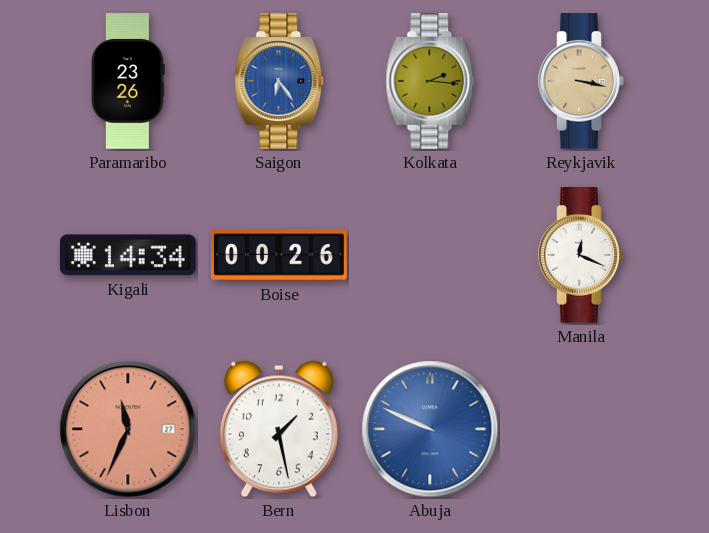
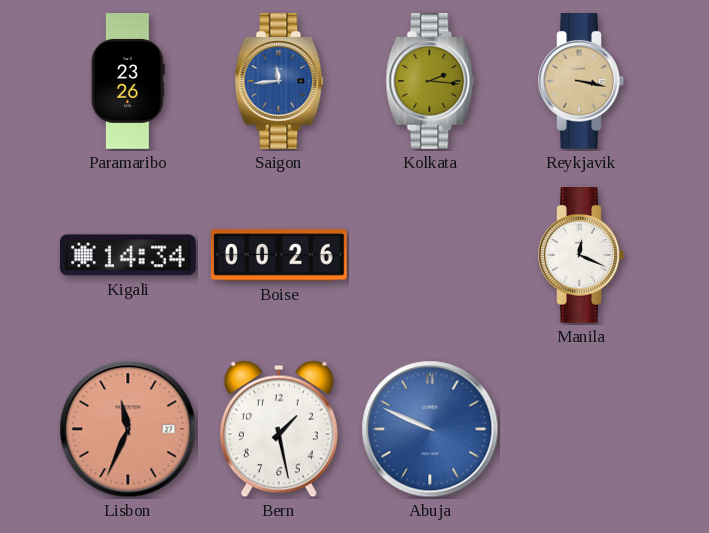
Saigon: 6:24 -> 11:44 (279, 82)
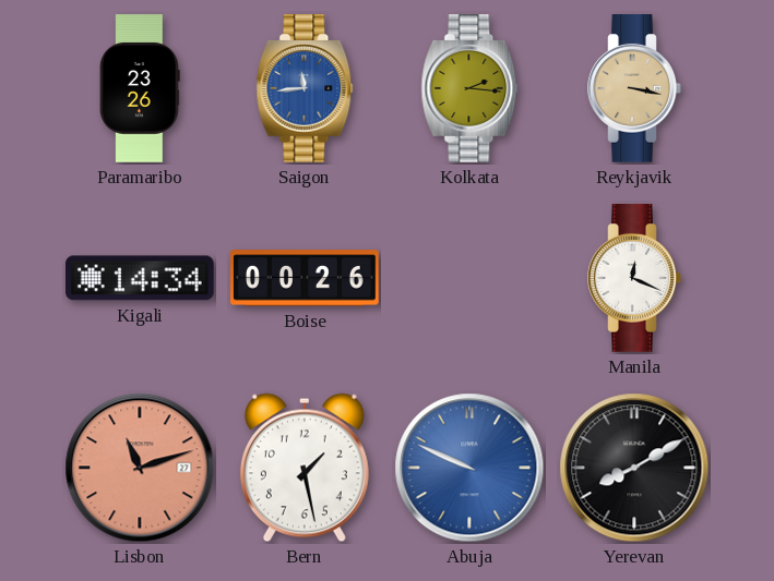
Lisbon: 11:34 -> 11:12 (140, 468)
Yerevan: none -> 8:10 (634, 468)
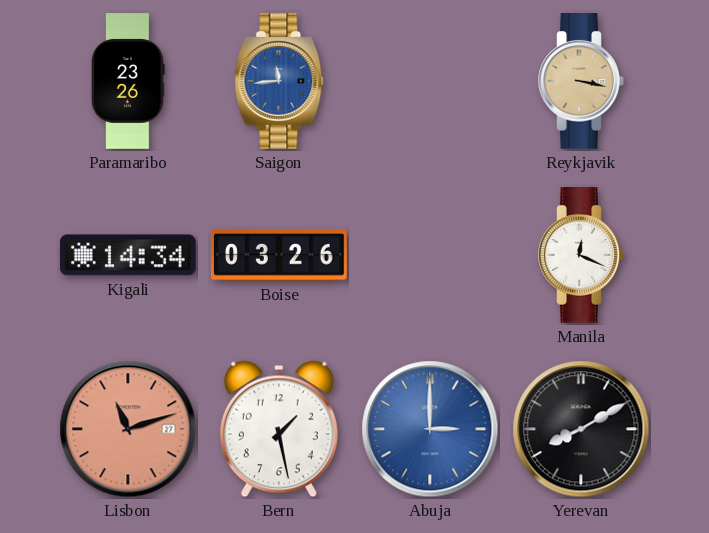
Kolkata: 2:16 -> none (469, 89)
Boise: 00:26 -> 03:26 (280, 255)
Abuja: 9:49 -> 3:00 (430, 429)
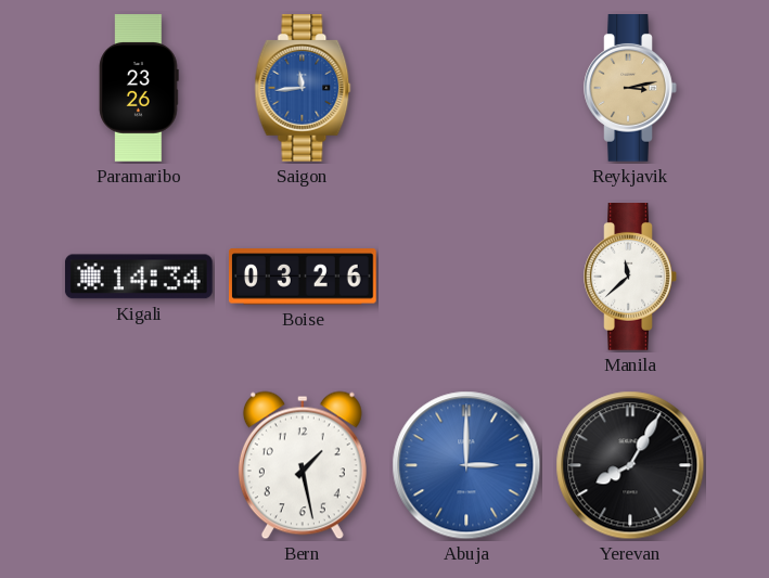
Reykjavik: 3:17 -> 3:13 (630, 89)
Manila: 12:19 -> 11:38 (630, 278)
Lisbon: 11:12 -> none (128, 429)
Yerevan: 8:10 -> 8:05 (630, 465)
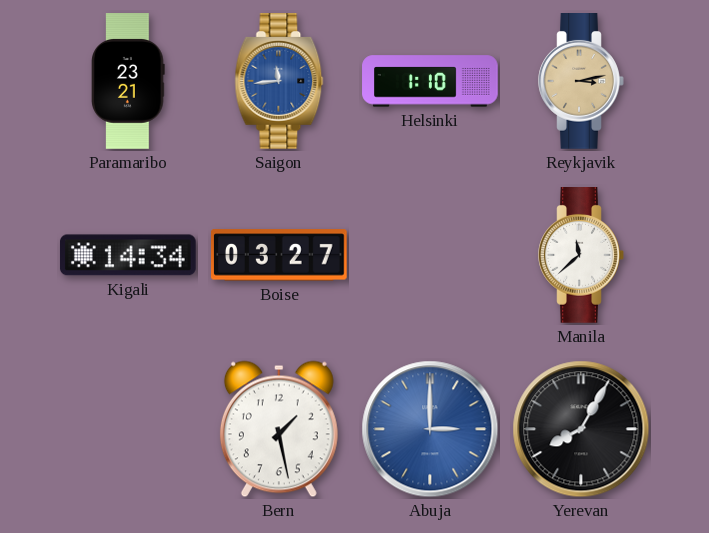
Paramaribo: 23:26 -> 23:21 (128, 81)
Helsinki: none -> 1:10 (430, 81)
Boise: 03:26 -> 03:27 (280, 255)
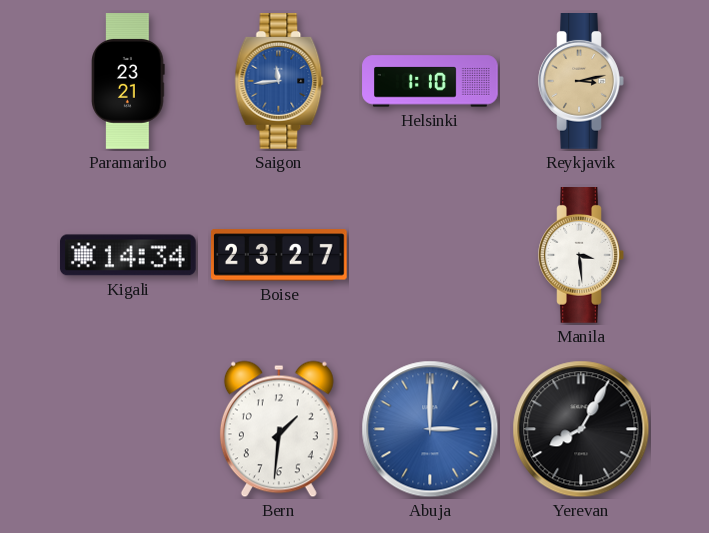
Boise: 03:27 -> 23:27 (280, 255)
Manila: 11:38 -> 3:29 (581, 256)
Bern: 1:28 -> 1:31 (279, 429)
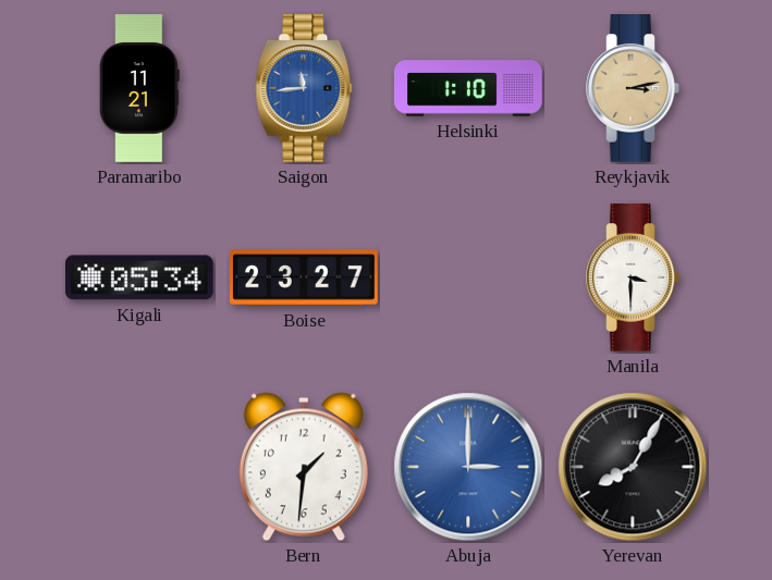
Paramaribo: 23:21 -> 11:21 (139, 88)
Kigali: 14:34 -> 05:34 (139, 277)
Manila: 3:29 -> 3:30 (633, 279)
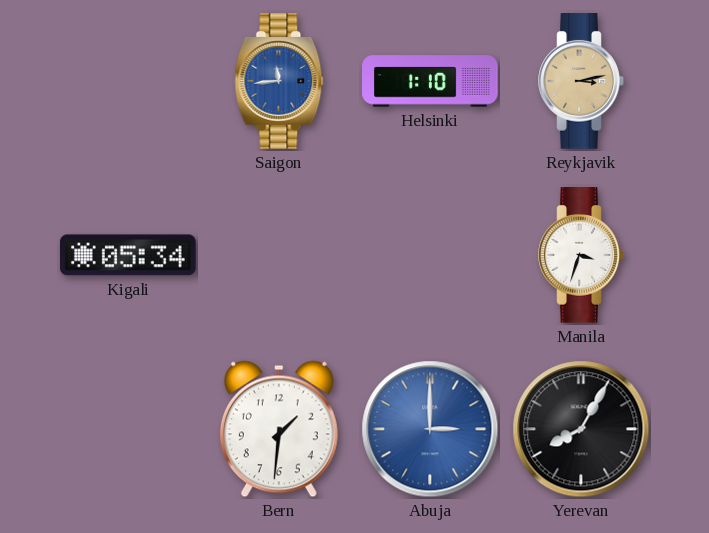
Paramaribo: 11:21 -> none (139, 88)
Boise: 23:27 -> none (305, 277)
Manila: 3:30 -> 3:33 (581, 256)
